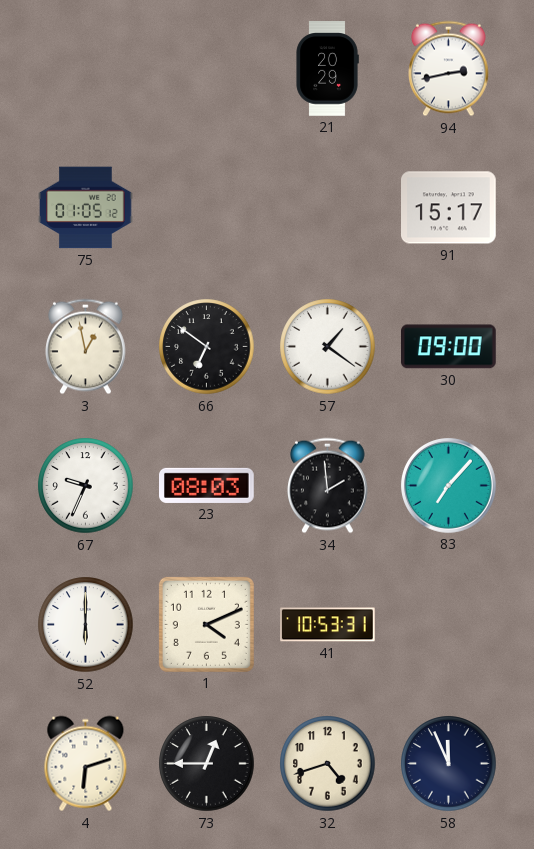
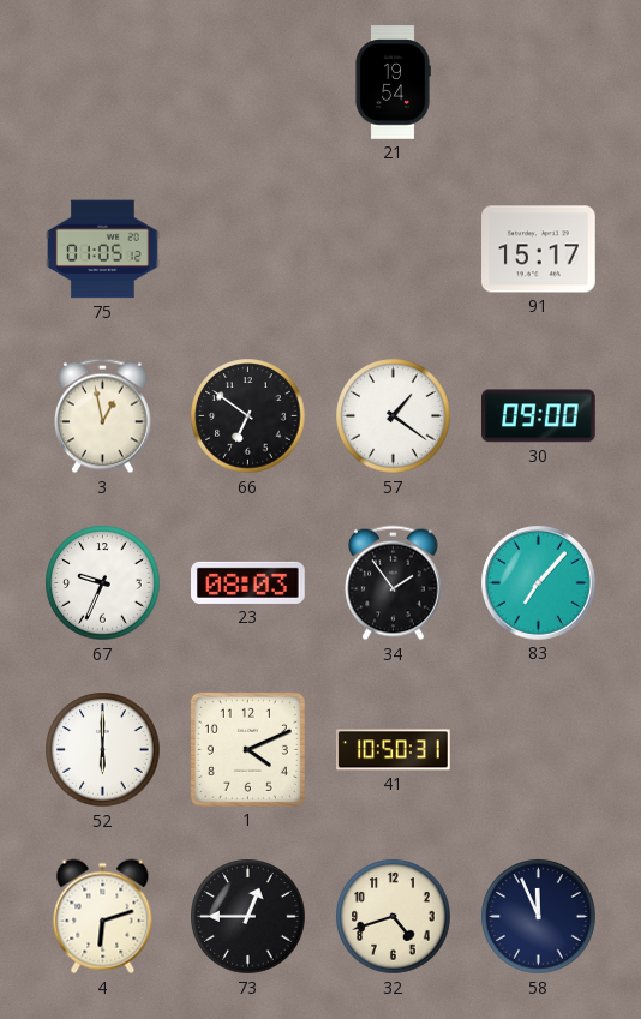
21: 20:29 -> 19:54 (393, 83)
94: 2:43 -> none (449, 69)
34: 1:59 -> 1:54 (394, 583)
41: 10:53 -> 10:50 (394, 750)
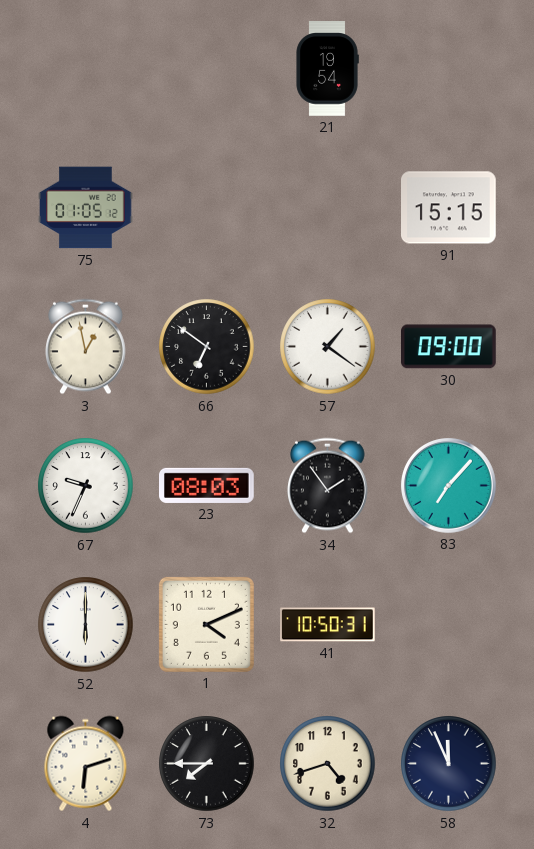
91: 15:17 -> 15:15 (449, 208)
73: 12:45 -> 7:45 (207, 764)
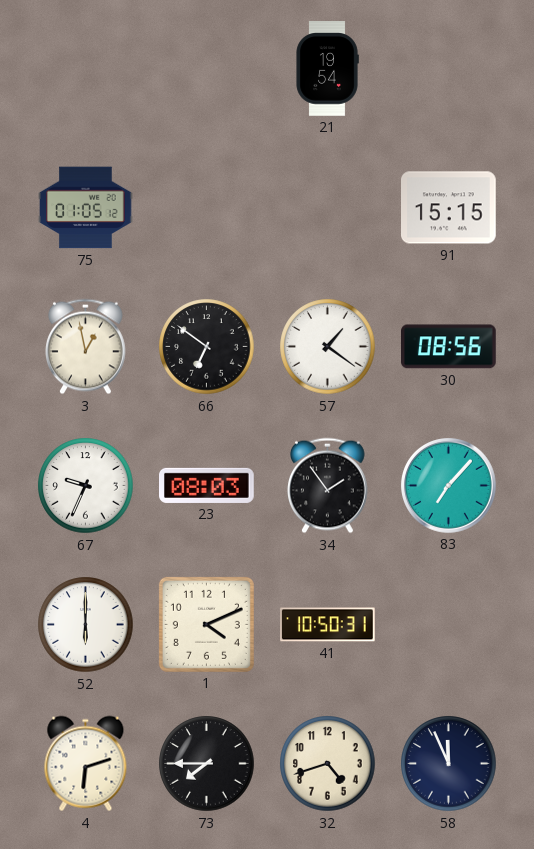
30: 09:00 -> 08:56 (449, 347)
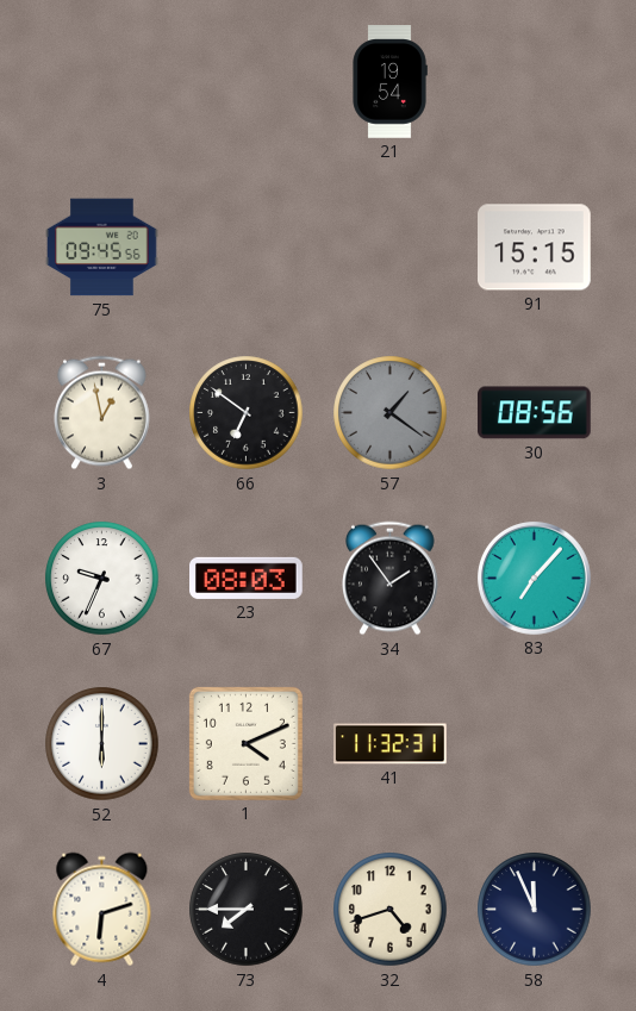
75: 01:05 -> 09:45 (102, 248)
57 dial: white -> grey (391, 413)
41: 10:50 -> 11:32 (391, 744)
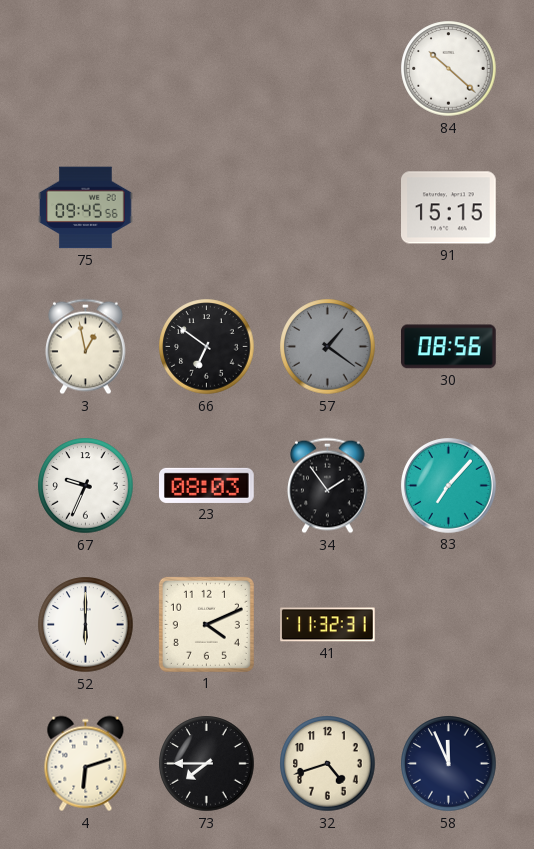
21: 19:54 -> none (389, 82)
84: none -> 10:22 (449, 69)
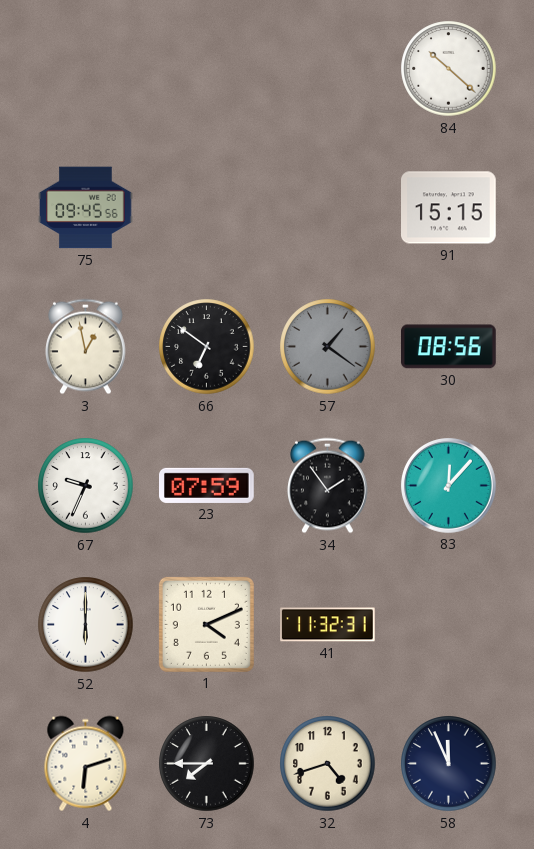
23: 08:03 -> 07:59 (207, 485)
83: 7:07 -> 12:07 (449, 486)
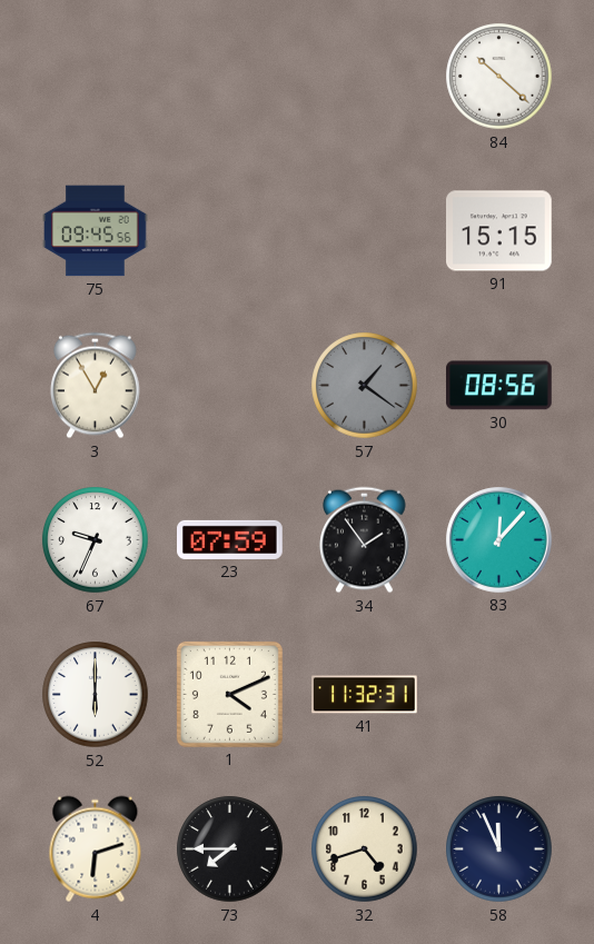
3: 12:58 -> 12:55 (96, 386)
66: 6:51 -> none (207, 347)
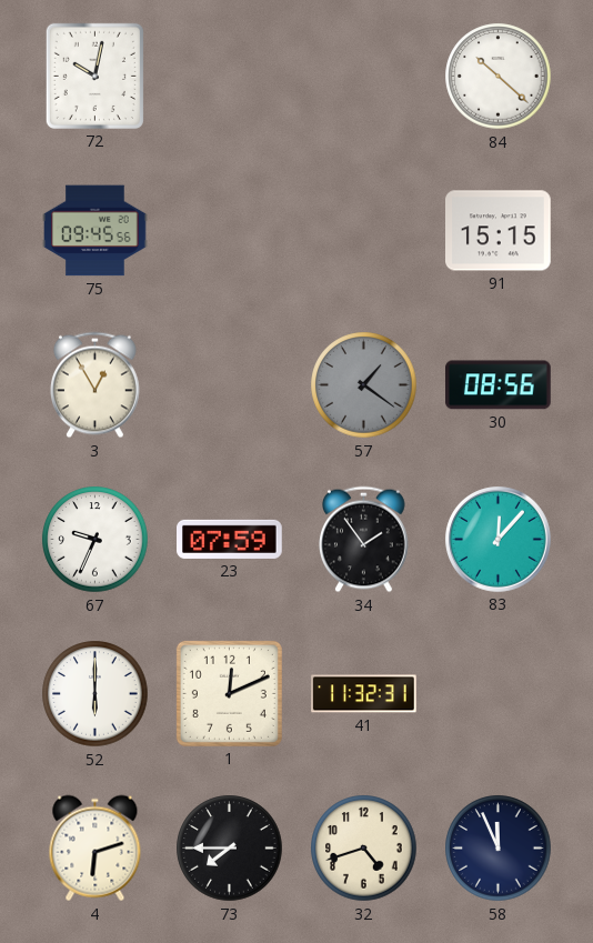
72: none -> 10:02 (94, 76)
1: 4:11 -> 12:11 (229, 693)
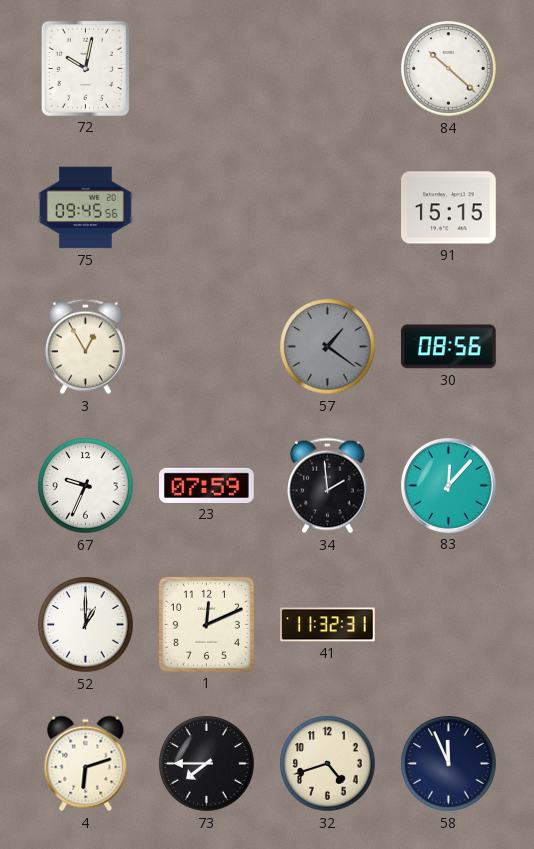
34: 1:54 -> 1:59 (328, 486)
52: 6:00 -> 1:00 (86, 625)
